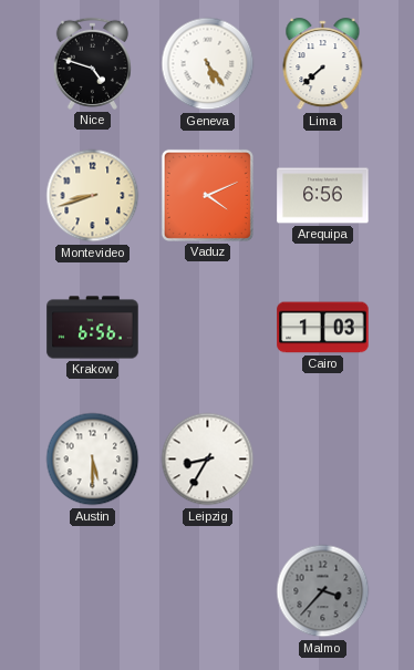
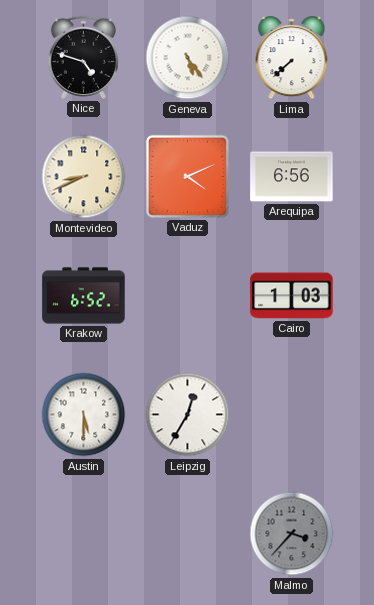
Montevideo: 8:42 -> 8:41 (84, 177)
Krakow: 6:56 -> 6:52 (84, 296)
Leipzig: 8:35 -> 12:35 (188, 415)
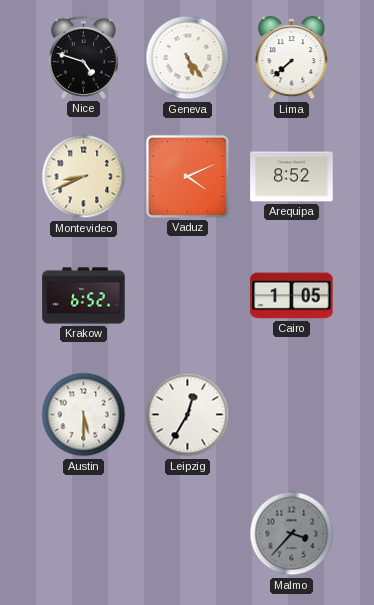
Arequipa: 6:56 -> 8:52 (292, 177)
Cairo: 1:03 -> 1:05 (292, 296)
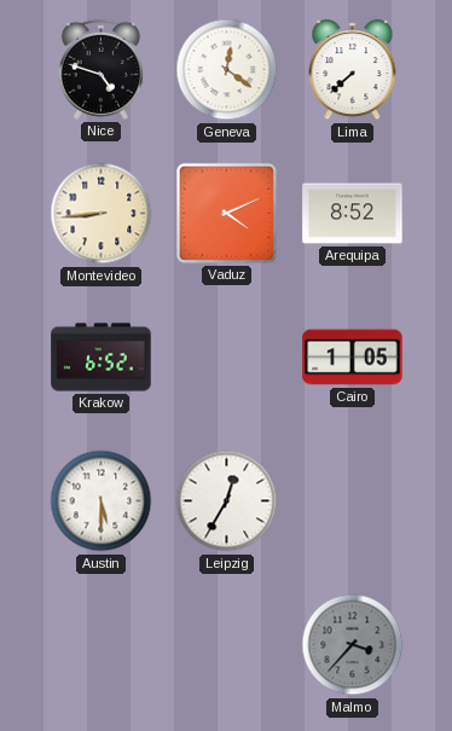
Geneva: 5:24 -> 12:21 (227, 70)
Montevideo: 8:41 -> 8:44 (102, 214)
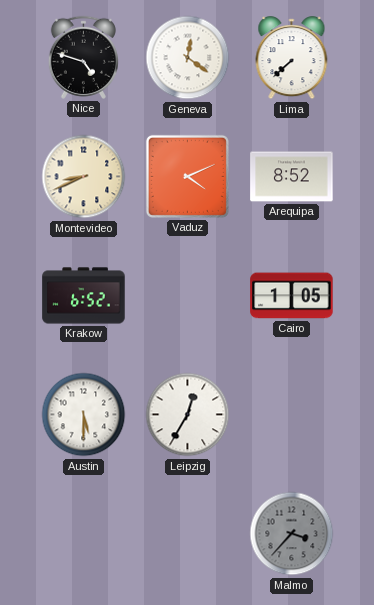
Montevideo: 8:44 -> 8:41 (84, 177)
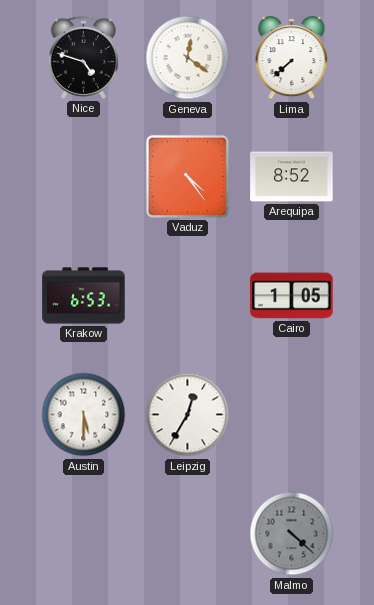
Montevideo: 8:41 -> none (84, 177)
Vaduz: 4:11 -> 4:24 (187, 176)
Krakow: 6:52 -> 6:53 (84, 296)
Malmo: 3:37 -> 4:22 (292, 534)
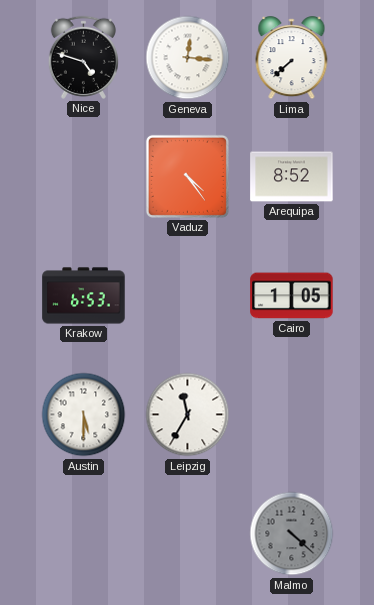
Geneva: 12:21 -> 12:16 (188, 58)
Leipzig: 12:35 -> 11:35 (188, 415)
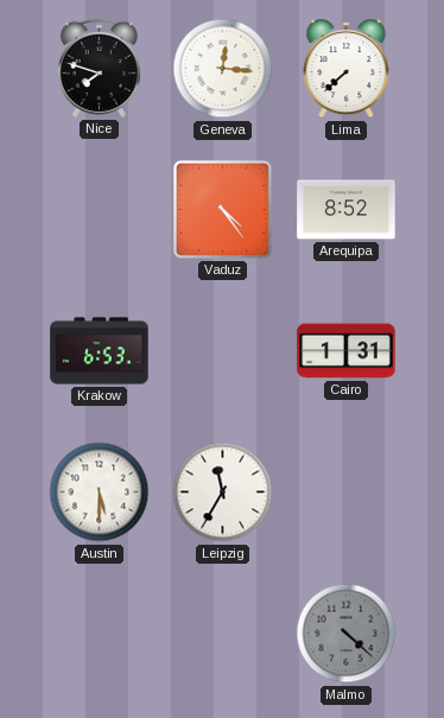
Nice: 4:48 -> 7:48 (99, 68)
Cairo: 1:05 -> 1:31 (347, 351)
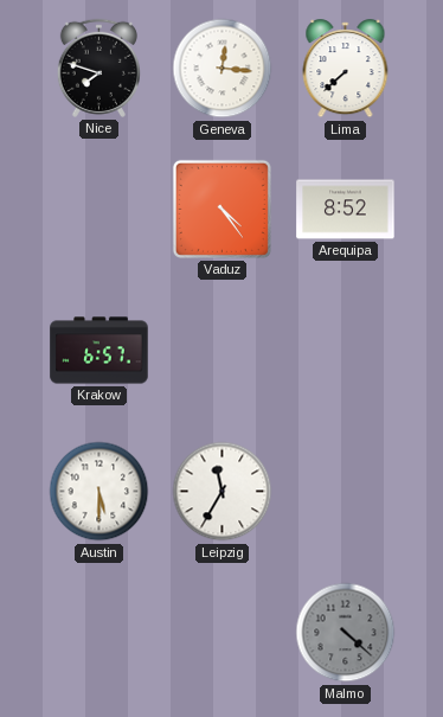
Krakow: 6:53 -> 6:57 (99, 351)
Cairo: 1:31 -> none (347, 351)
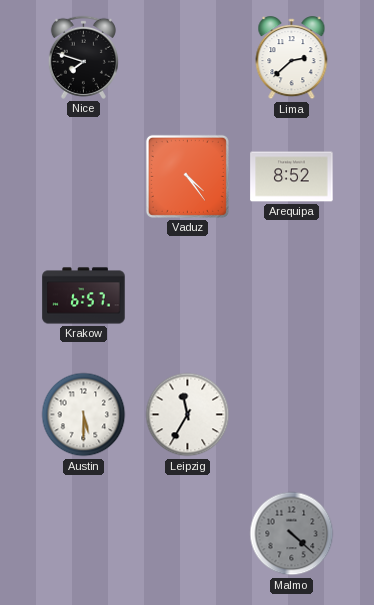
Geneva: 12:16 -> none (223, 69)
Lima: 7:38 -> 2:38 (292, 58)
